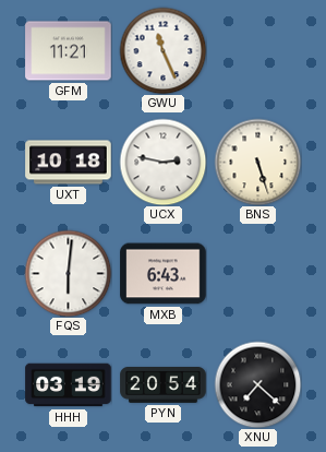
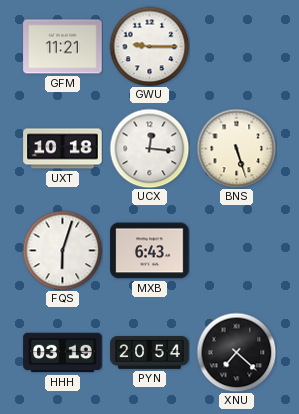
GWU: 11:26 -> 9:15 (149, 46)
UCX: 2:47 -> 12:16 (149, 148)
FQS: 6:01 -> 6:03 (62, 250)
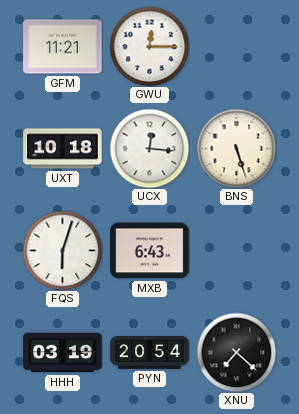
GWU: 9:15 -> 12:15 (149, 46)
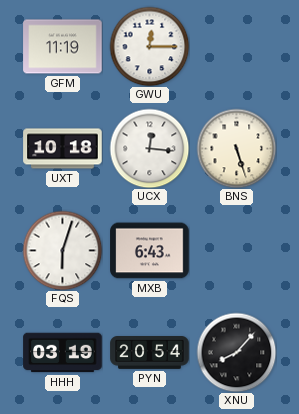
GFM: 11:21 -> 11:19 (63, 47)
XNU: 7:22 -> 8:07 (236, 352)
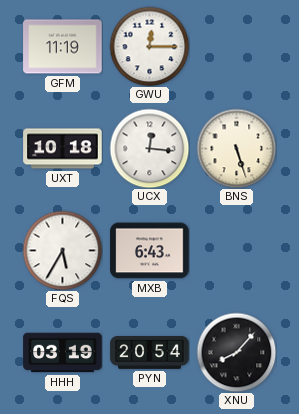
FQS: 6:03 -> 5:35 (62, 250)
